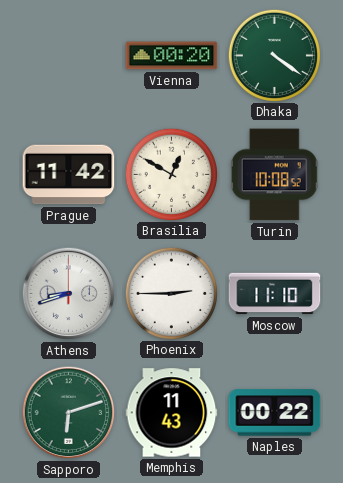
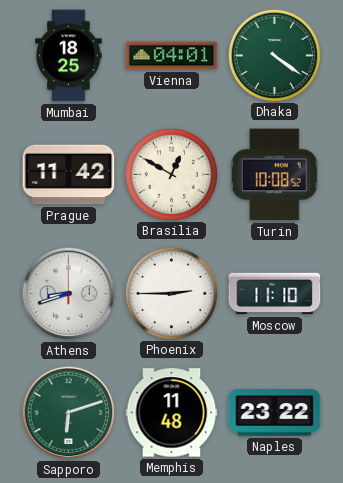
Mumbai: none -> 18:25 (69, 56)
Vienna: 00:20 -> 04:01 (172, 56)
Memphis: 11:43 -> 11:48 (172, 413)
Naples: 00:22 -> 23:22 (275, 413)
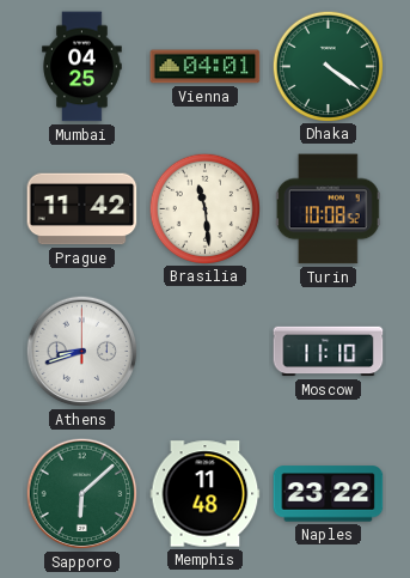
Mumbai: 18:25 -> 04:25 (82, 67)
Brasilia: 12:50 -> 11:29 (204, 208)
Phoenix: 2:45 -> none (171, 293)
Sapporo: 6:12 -> 6:08 (82, 494)
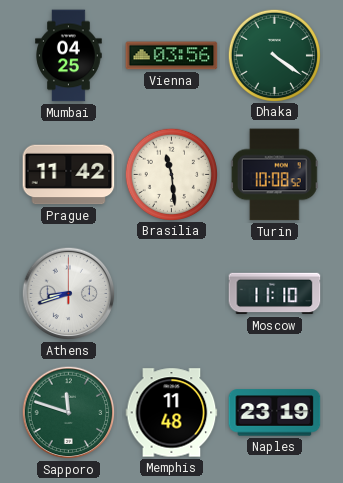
Vienna: 04:01 -> 03:56 (172, 56)
Sapporo: 6:08 -> 11:48 (69, 413)
Naples: 23:22 -> 23:19 (275, 413)
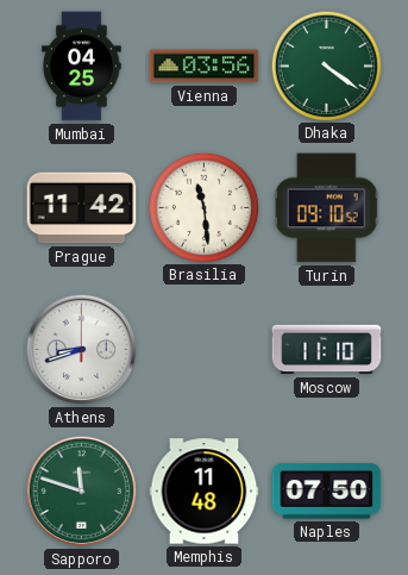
Turin: 10:08 -> 09:10 (326, 208)
Naples: 23:19 -> 07:50 (327, 492)
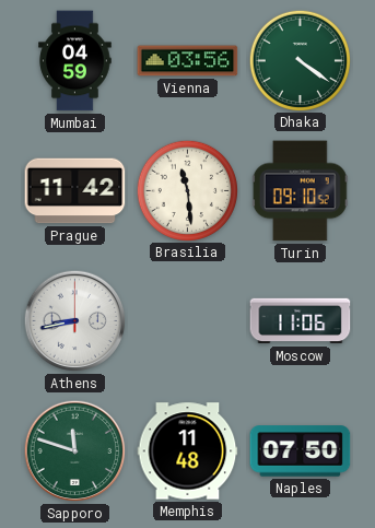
Mumbai: 04:25 -> 04:59 (75, 61)
Athens: 8:42 -> 8:43 (75, 321)
Moscow: 11:10 -> 11:06 (301, 321)
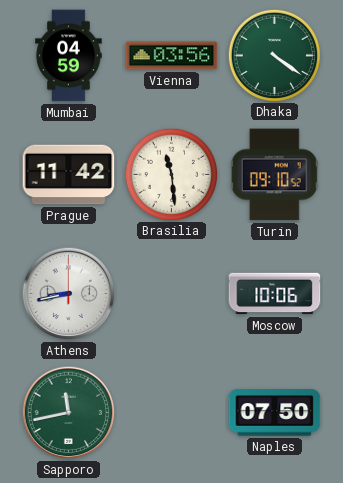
Moscow: 11:06 -> 10:06 (275, 294)
Sapporo: 11:48 -> 11:43 (69, 413)
Memphis: 11:48 -> none (188, 451)
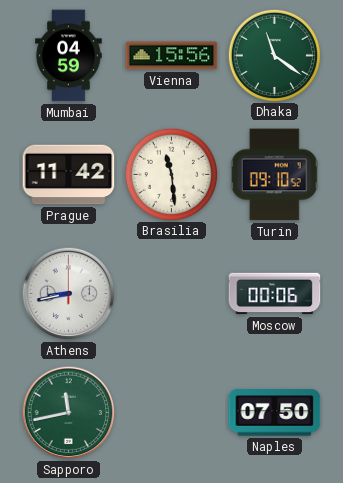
Vienna: 03:56 -> 15:56 (172, 56)
Dhaka: 4:21 -> 11:21 (274, 55)
Moscow: 10:06 -> 00:06 (275, 294)
